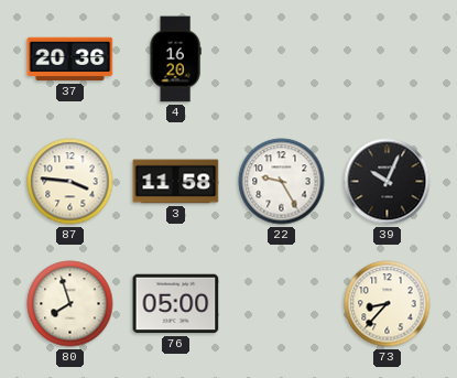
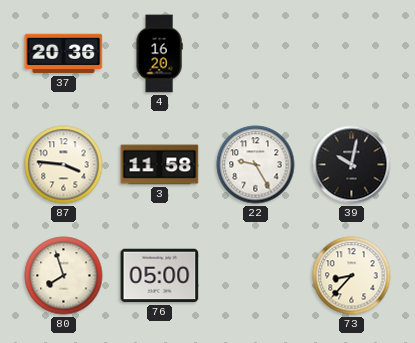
39: 10:04 -> 10:02 (352, 165)
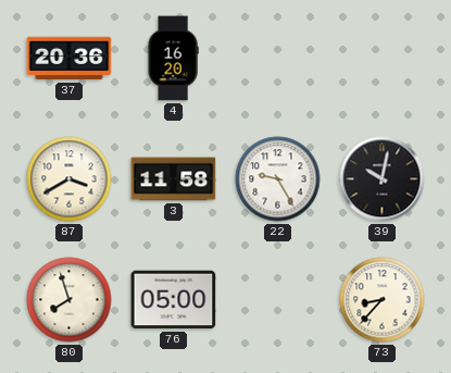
87: 3:46 -> 3:40 (70, 179)
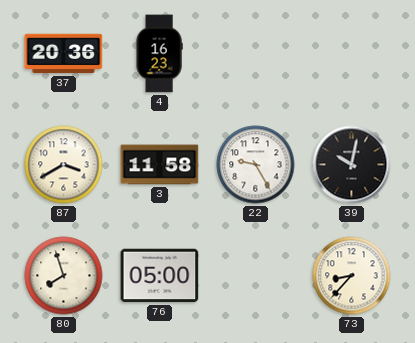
4: 16:20 -> 16:23 (159, 54)
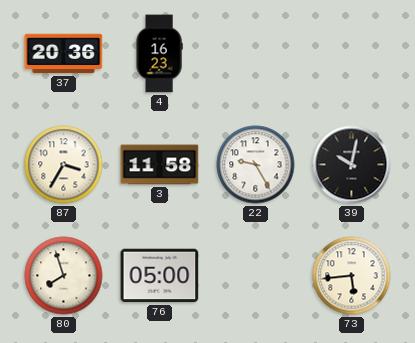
87: 3:40 -> 3:35 (64, 165)
73: 8:37 -> 5:44 (352, 276)
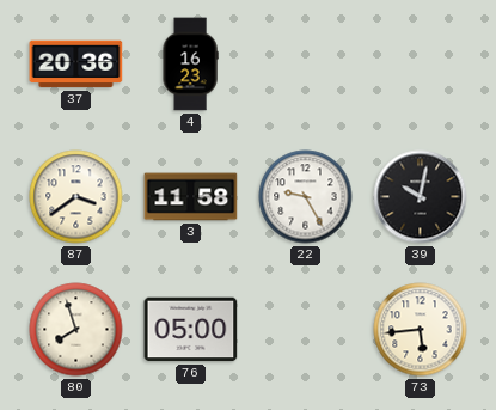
87: 3:35 -> 3:39 (76, 197)
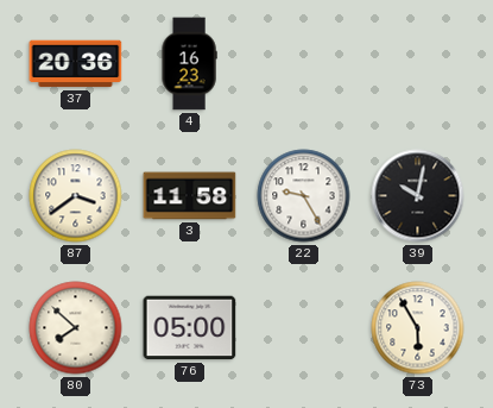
80: 7:57 -> 7:52 (76, 328)
73: 5:44 -> 5:55 (418, 328)
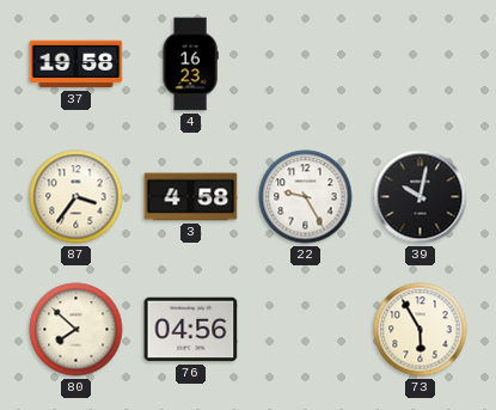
37: 20:36 -> 19:58 (76, 65)
87: 3:39 -> 3:36 (76, 197)
3: 11:58 -> 4:58 (191, 197)
76: 05:00 -> 04:56 (191, 330)
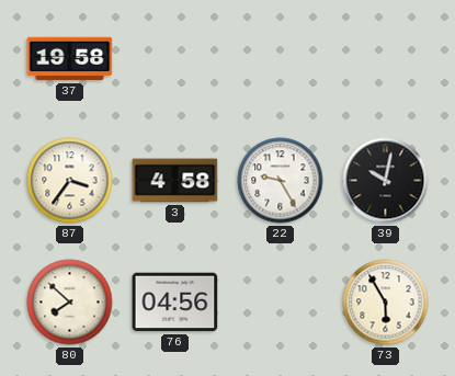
4: 16:23 -> none (190, 65)
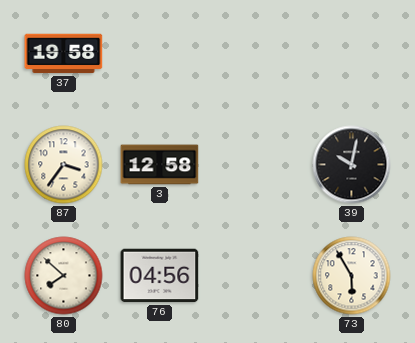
3: 4:58 -> 12:58 (160, 165)
22: 9:25 -> none (281, 181)
